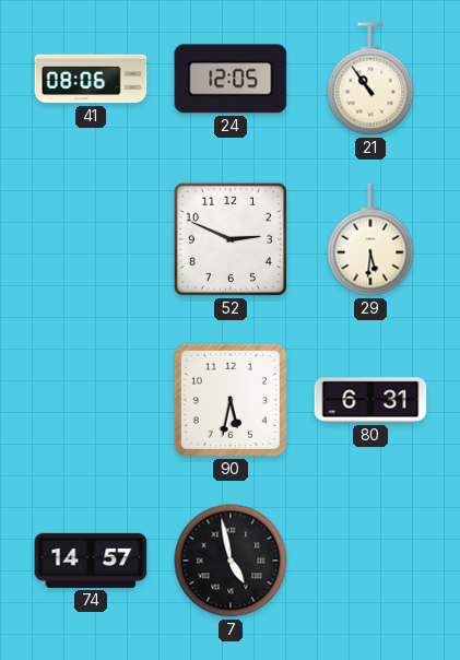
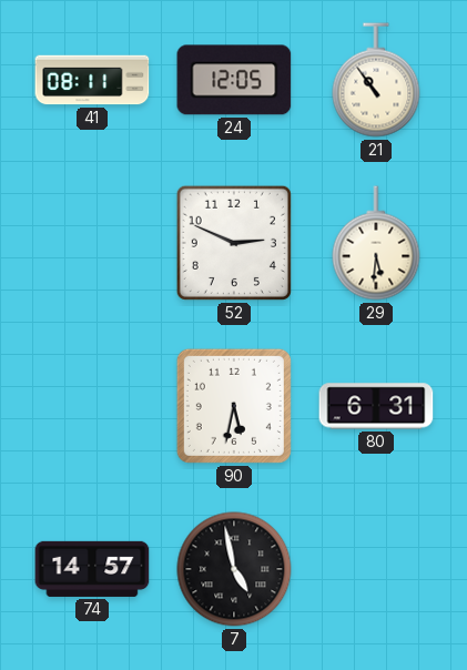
41: 08:06 -> 08:11 (92, 80)
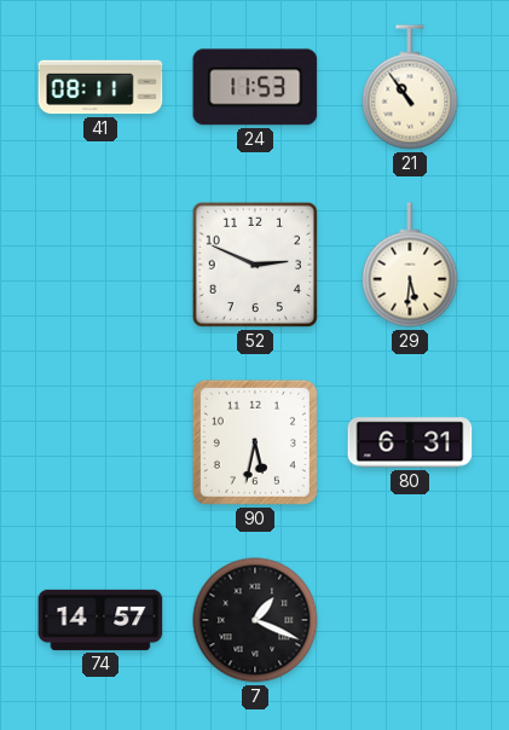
24: 12:05 -> 11:53 (255, 87)
7: 4:58 -> 1:19 (255, 620)
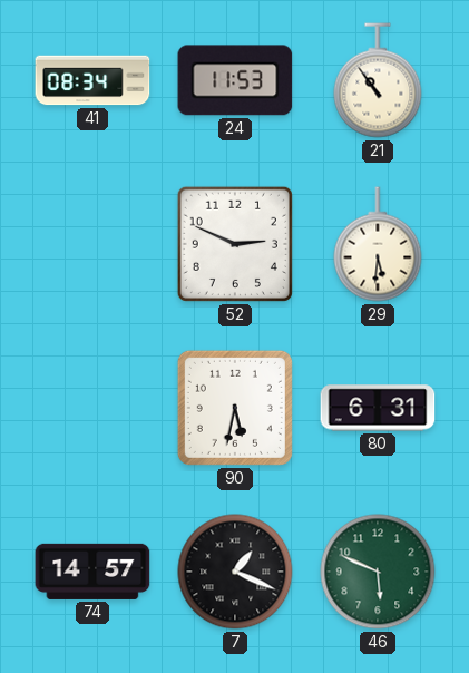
41: 08:11 -> 08:34 (92, 80)
46: none -> 5:49 (378, 572)
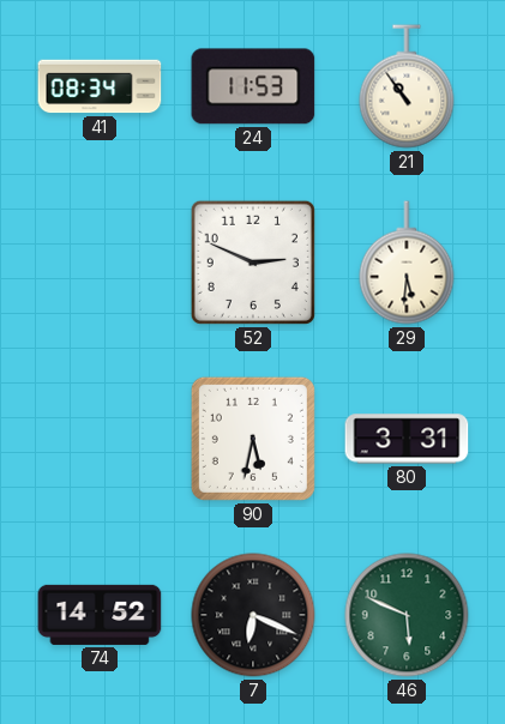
80: 6:31 -> 3:31 (407, 439)
74: 14:57 -> 14:52 (100, 615)
7: 1:19 -> 6:19 (253, 615)
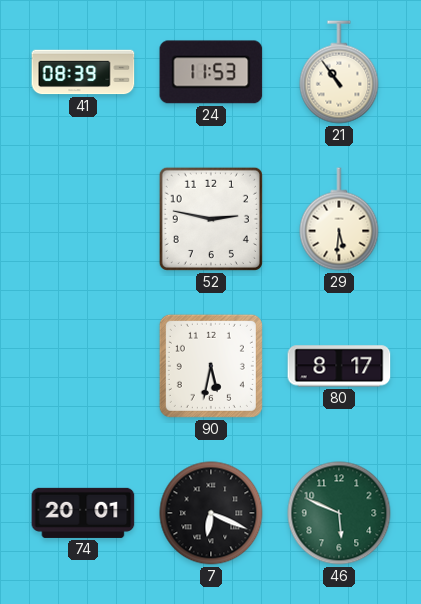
41: 08:34 -> 08:39 (83, 72)
52: 2:49 -> 2:47 (211, 219)
80: 3:31 -> 8:17 (339, 366)
74: 14:52 -> 20:01 (83, 513)
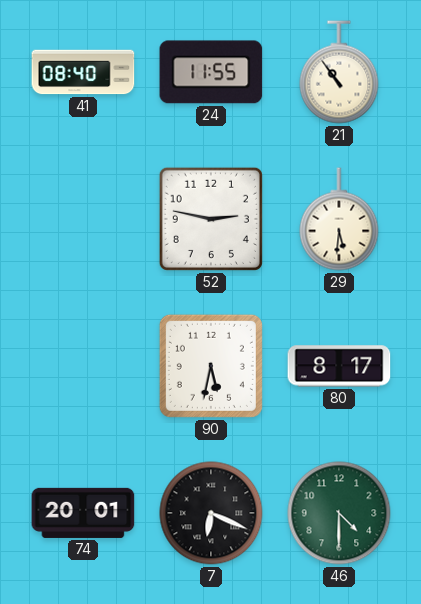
41: 08:39 -> 08:40 (83, 72)
24: 11:53 -> 11:55 (211, 72)
46: 5:49 -> 4:30 (339, 513)
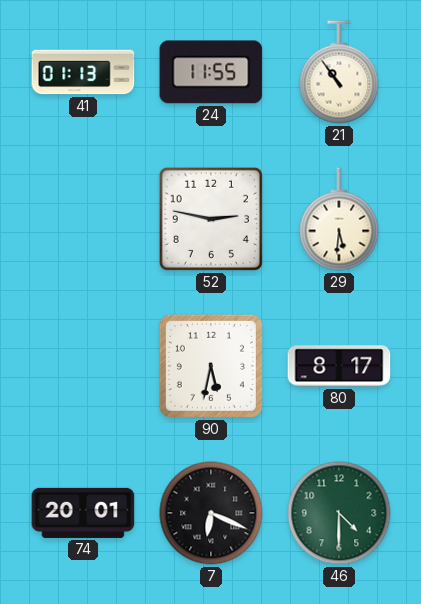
41: 08:40 -> 01:13 (83, 72)
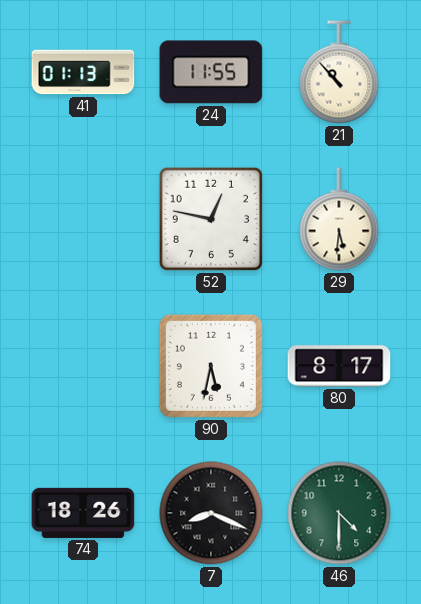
21: 10:54 -> 10:53 (339, 72)
52: 2:47 -> 12:47 (211, 219)
74: 20:01 -> 18:26 (83, 513)
7: 6:19 -> 8:19 (211, 513)
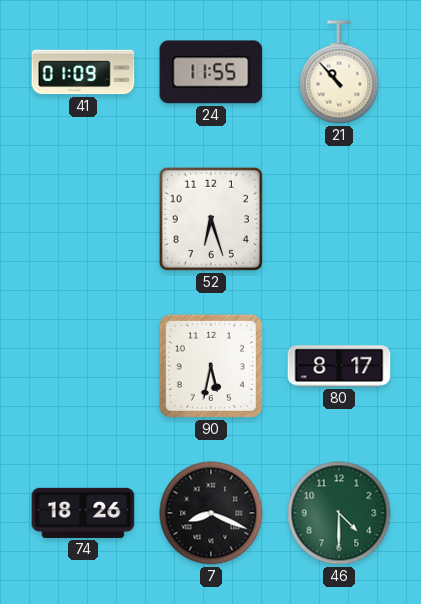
41: 01:13 -> 01:09 (83, 72)
52: 12:47 -> 6:27 (211, 219)
29: 5:31 -> none (339, 219)
